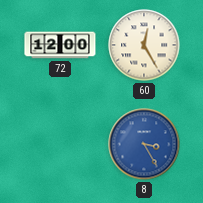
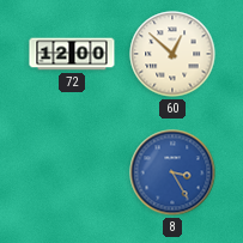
60: 12:25 -> 12:52 (172, 54)
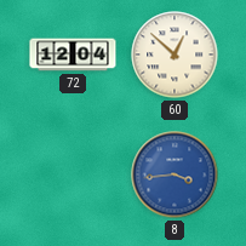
72: 12:00 -> 12:04 (73, 55)
8: 3:25 -> 3:44 (175, 175)
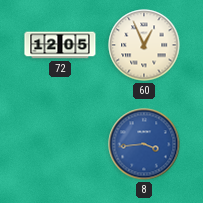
72: 12:04 -> 12:05 (60, 45)
60: 12:52 -> 12:56 (144, 45)
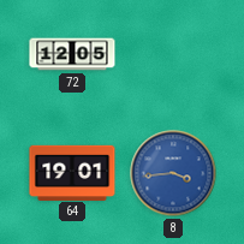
60: 12:56 -> none (144, 45)
64: none -> 19:01 (72, 172)
